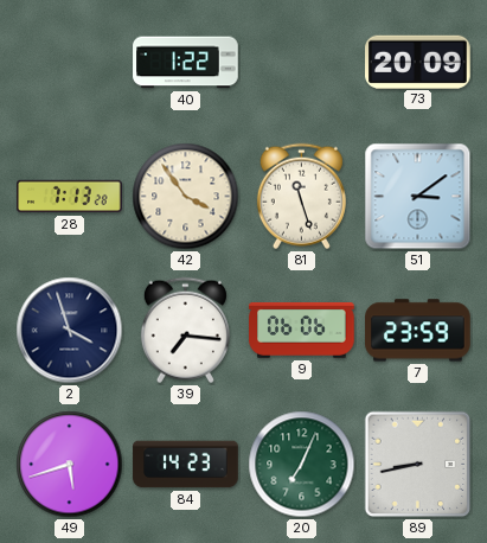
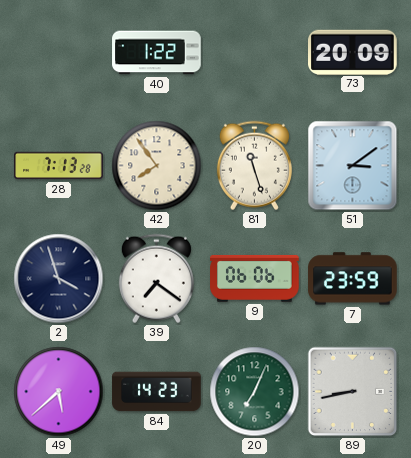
42: 3:54 -> 7:54 (157, 166)
39: 7:16 -> 7:21 (156, 279)
49: 5:42 -> 5:38 (59, 392)
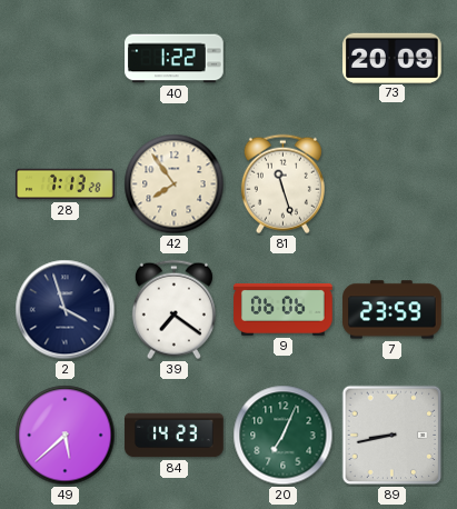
51: 3:09 -> none (353, 166)
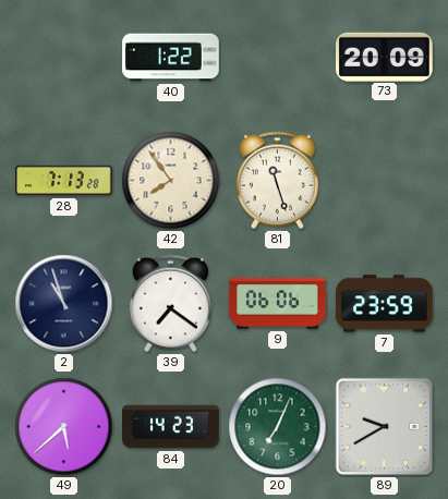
2: 3:57 -> 10:57 (64, 304)
89: 8:43 -> 9:40 (385, 427)
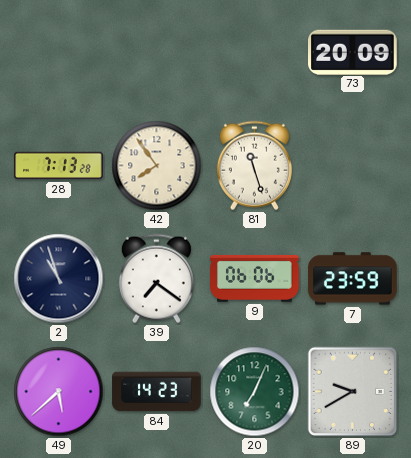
40: 1:22 -> none (171, 58)
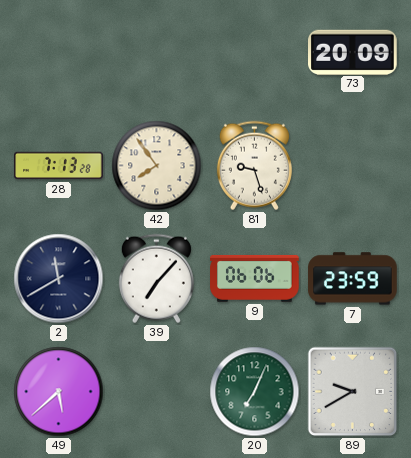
81: 11:27 -> 9:27 (254, 166)
2: 10:57 -> 11:40 (59, 279)
39: 7:21 -> 7:07 (156, 279)
84: 14:23 -> none (157, 392)
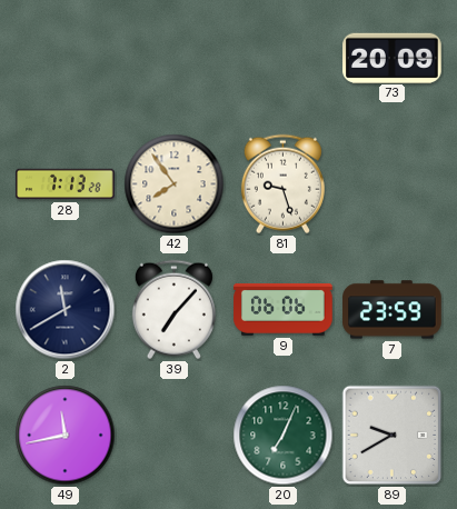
49: 5:38 -> 11:43 (66, 436)
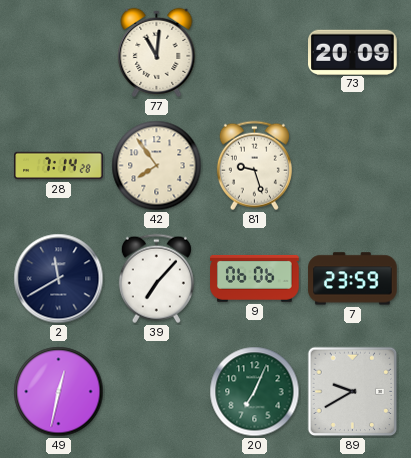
77: none -> 11:01 (157, 52)
28: 7:13 -> 7:14 (59, 166)
49: 11:43 -> 12:32 (59, 392)
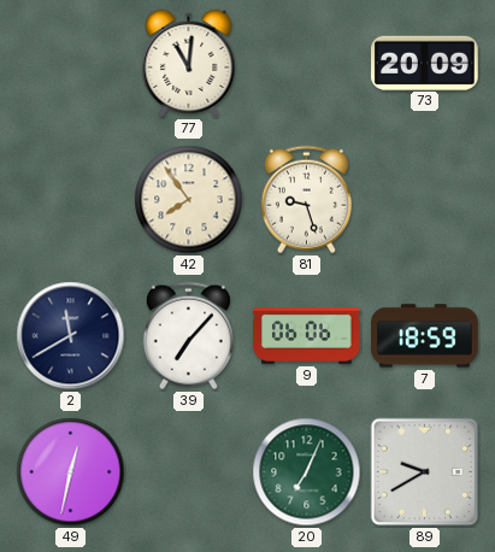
28: 7:14 -> none (59, 166)
7: 23:59 -> 18:59 (425, 336)
